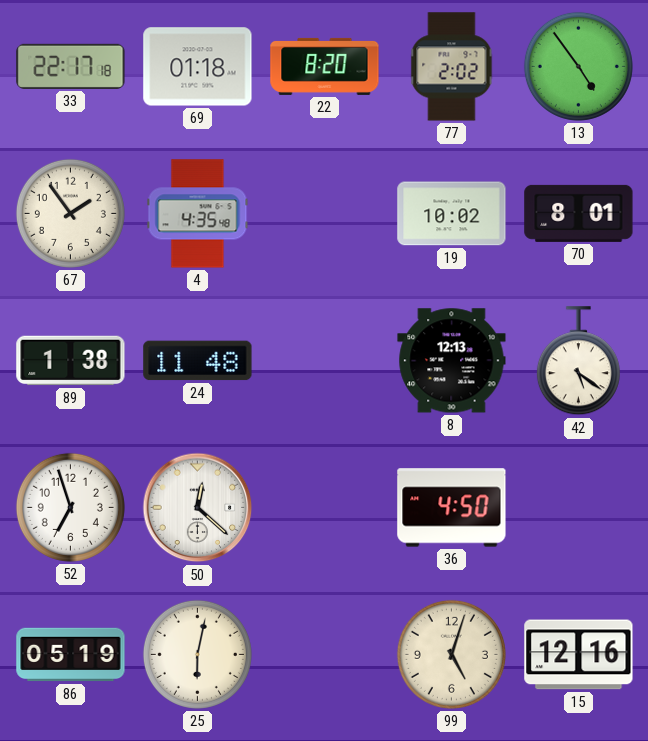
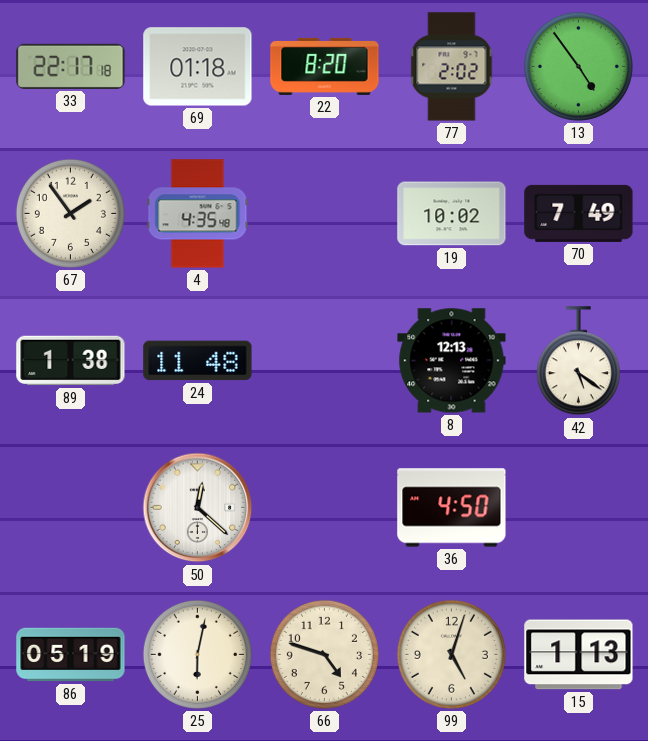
70: 8:01 -> 7:49 (579, 213)
52: 6:57 -> none (70, 507)
66: none -> 4:48 (324, 654)
15: 12:16 -> 1:13 (579, 655)
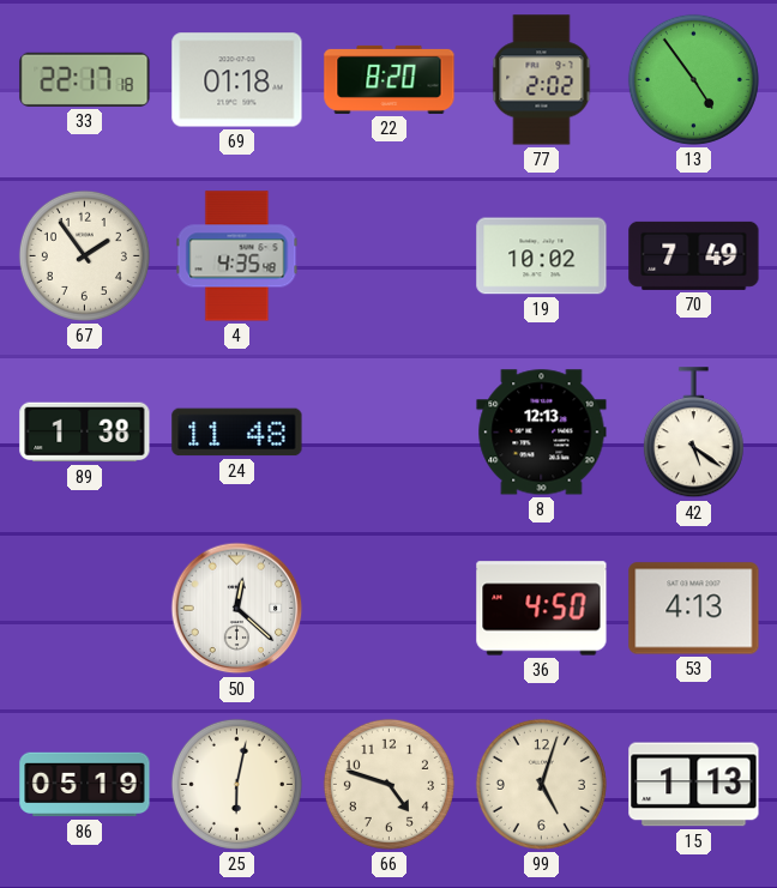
53: none -> 4:13 (694, 609)
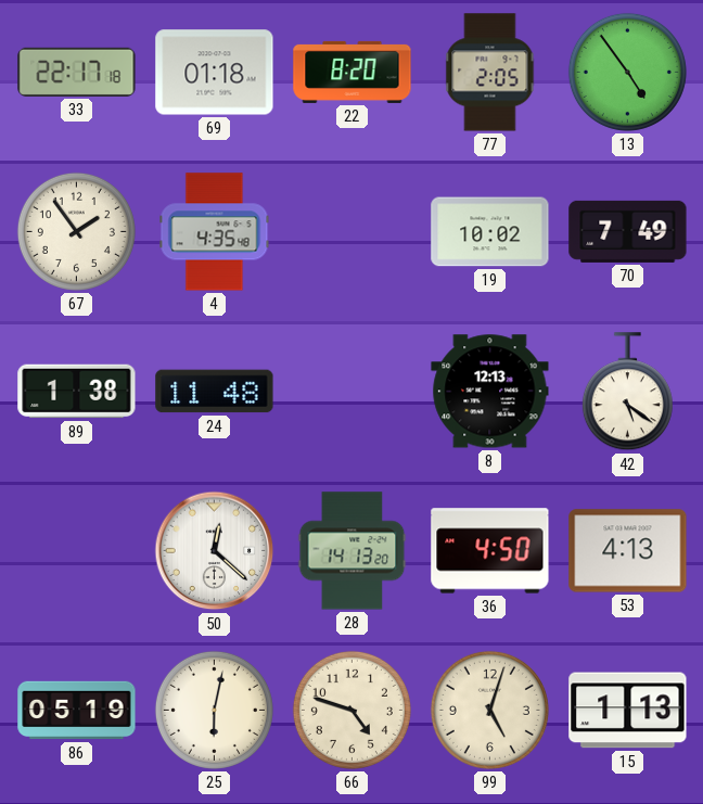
77: 2:02 -> 2:05 (490, 73)
28: none -> 14:13 (353, 551)
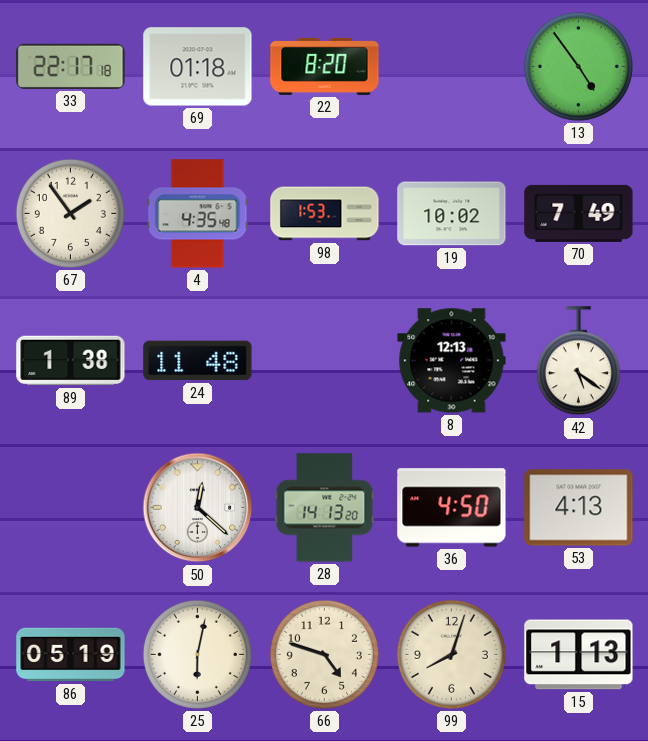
77: 2:05 -> none (490, 73)
98: none -> 1:53 (325, 214)
99: 5:03 -> 8:03 (451, 654)
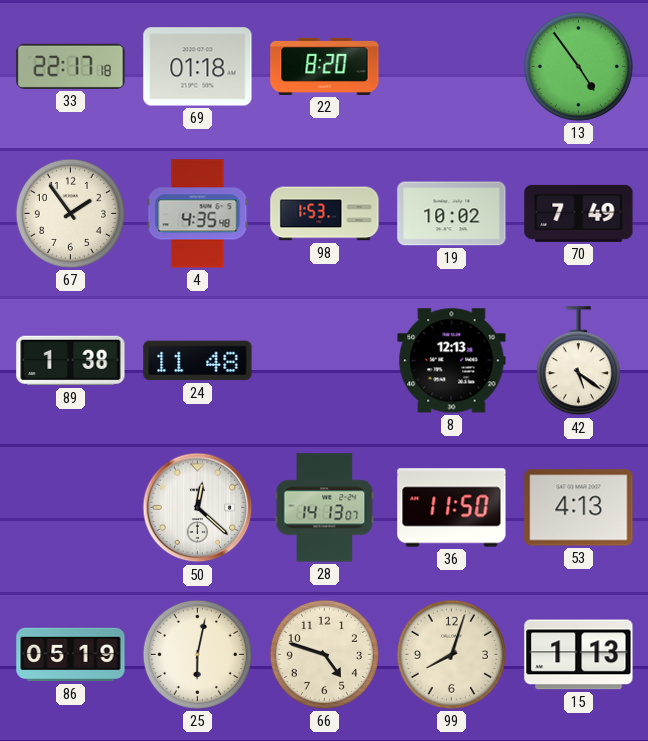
28: 14:13:20 -> 14:13:07 (325, 508)
36: 4:50 -> 11:50 (452, 508)
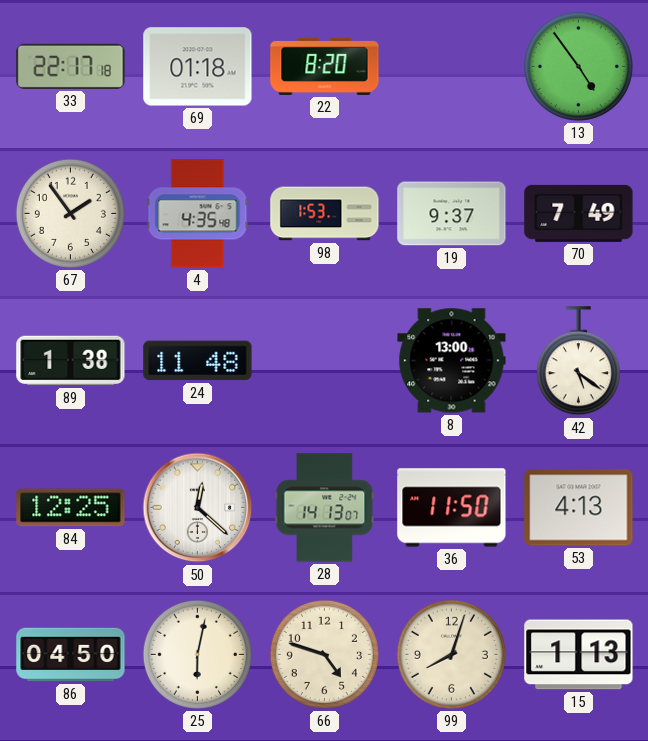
19: 10:02 -> 9:37 (452, 214)
8: 12:13 -> 13:00 (452, 361)
84: none -> 12:25 (71, 508)
86: 05:19 -> 04:50 (71, 655)
